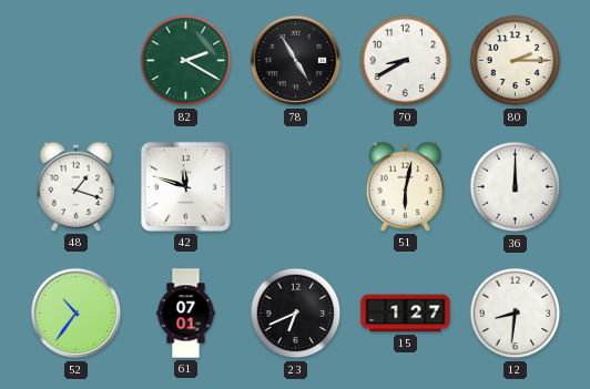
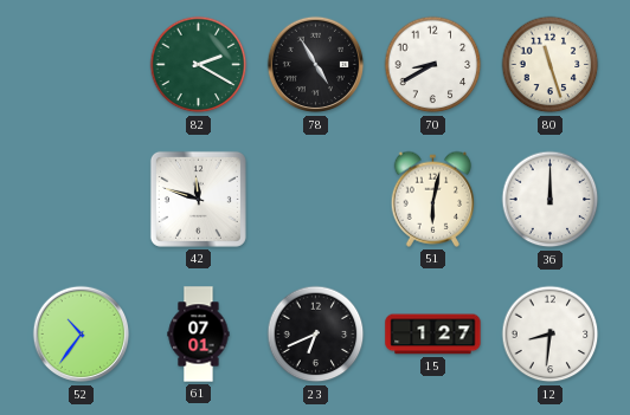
80: 2:15 -> 11:27 (551, 65)
48: 1:18 -> none (75, 186)
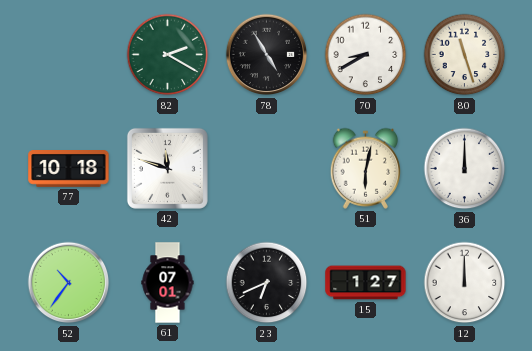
77: none -> 10:18 (69, 169)
12: 8:31 -> 12:00 (465, 283)
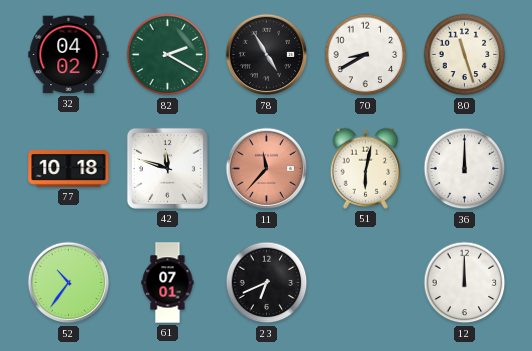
32: none -> 04:02 (69, 55)
11: none -> 11:37 (267, 169)
15: 1:27 -> none (366, 283)
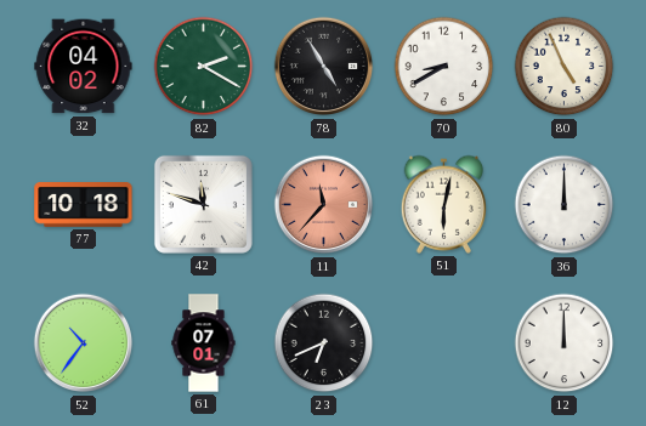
80: 11:27 -> 4:56 (565, 67)
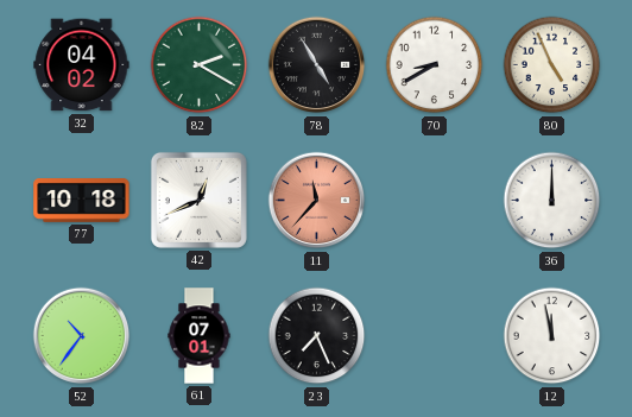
42: 11:48 -> 12:41 (198, 200)
51: 6:02 -> none (443, 204)
23: 6:41 -> 7:26 (317, 336)
12: 12:00 -> 11:58 (552, 336)
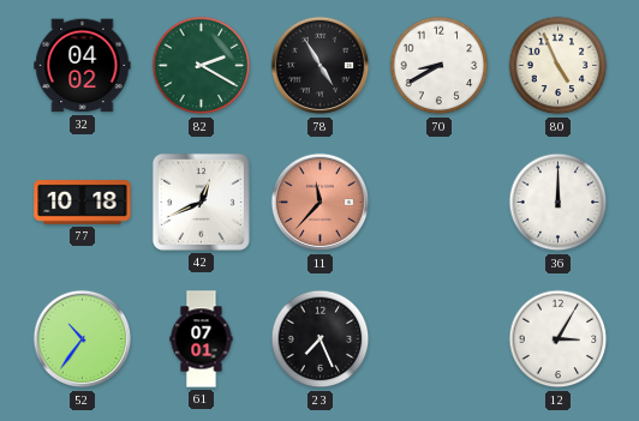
12: 11:58 -> 3:05 (559, 339)
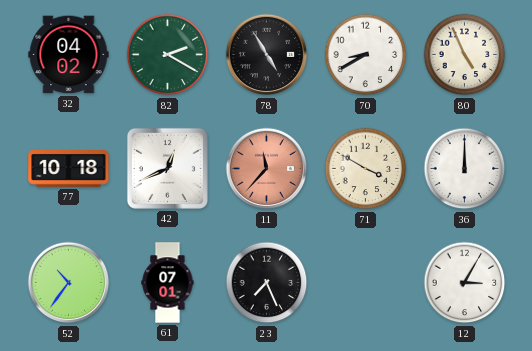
71: none -> 3:50 (366, 169)
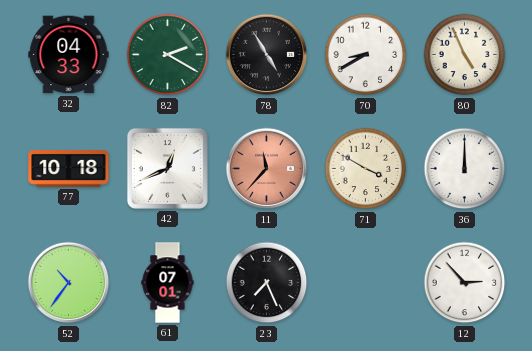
32: 04:02 -> 04:33 (69, 55)
12: 3:05 -> 2:53 (465, 283)
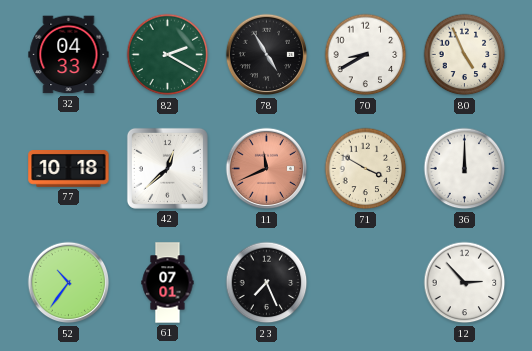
42: 12:41 -> 12:38 (167, 168)
11: 11:37 -> 11:41 (267, 169)
